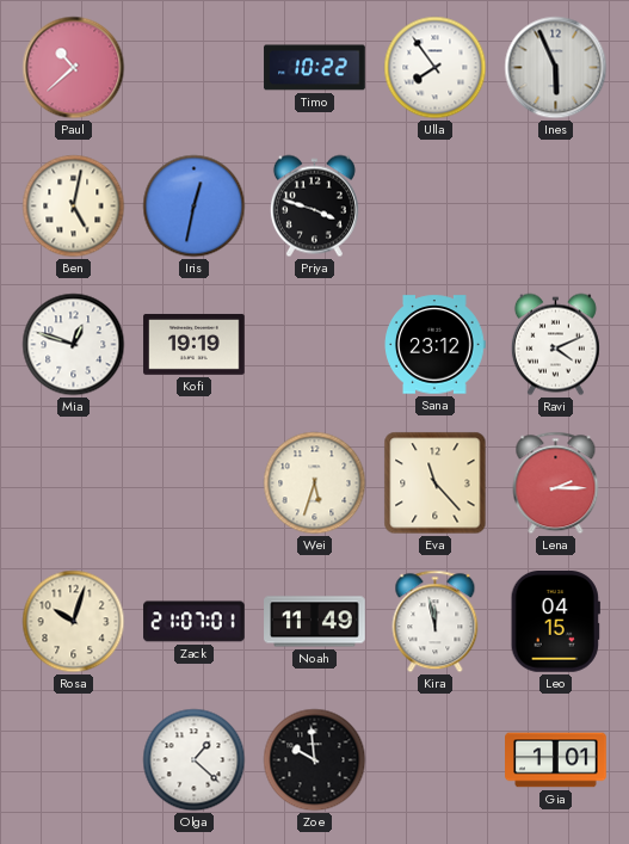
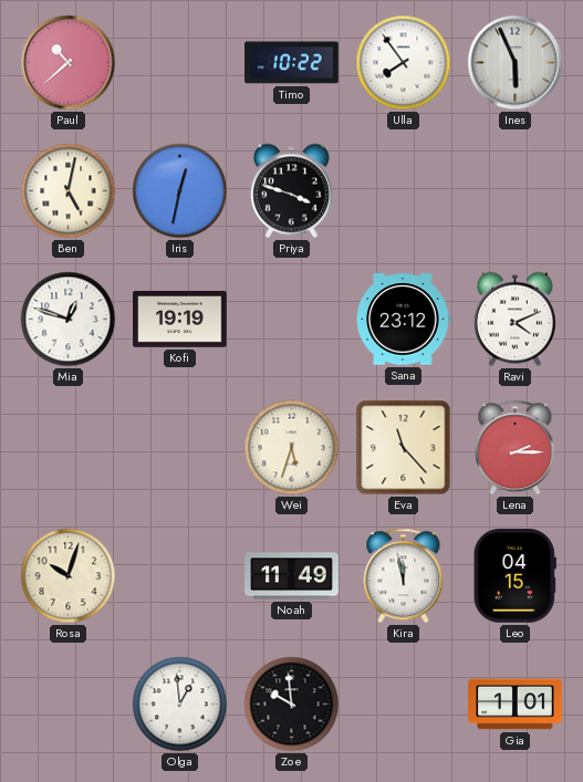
Zack: 21:07 -> none (195, 622)
Olga: 1:22 -> 12:59 (180, 705)
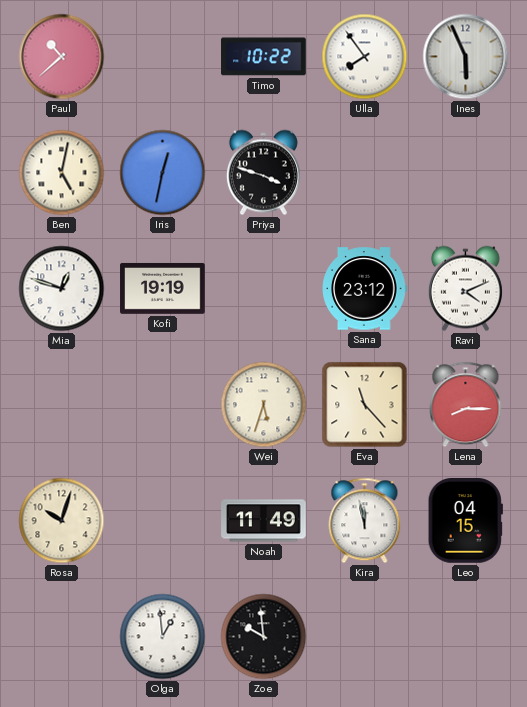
Lena: 2:15 -> 8:15 (466, 405)
Gia: 1:01 -> none (516, 705)
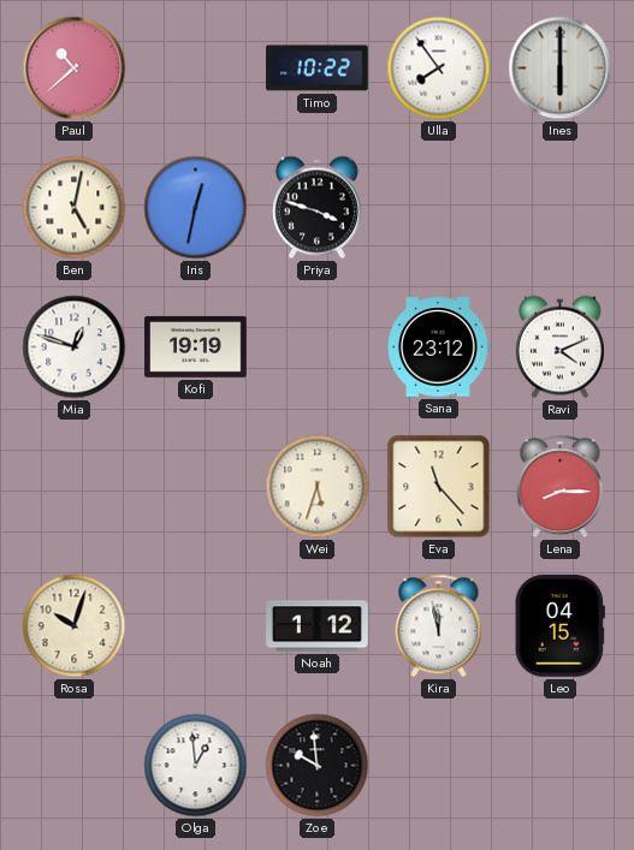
Ines: 5:56 -> 6:00 (561, 69)
Noah: 11:49 -> 1:12 (318, 626)
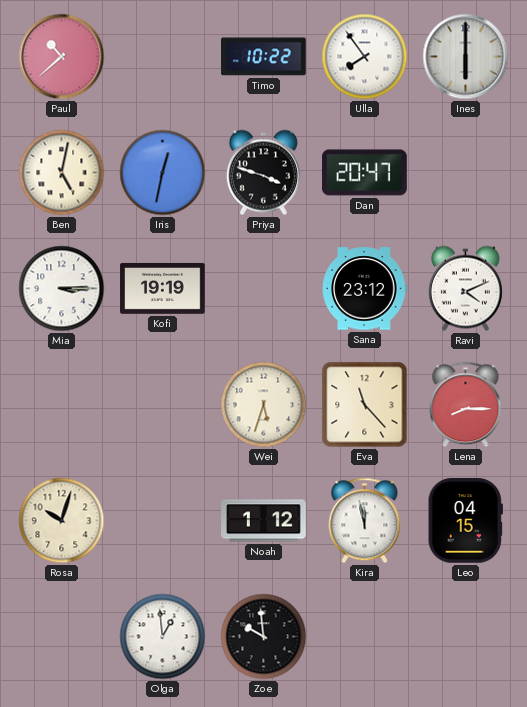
Dan: none -> 20:47 (365, 173)
Mia: 12:48 -> 3:15 (62, 289)
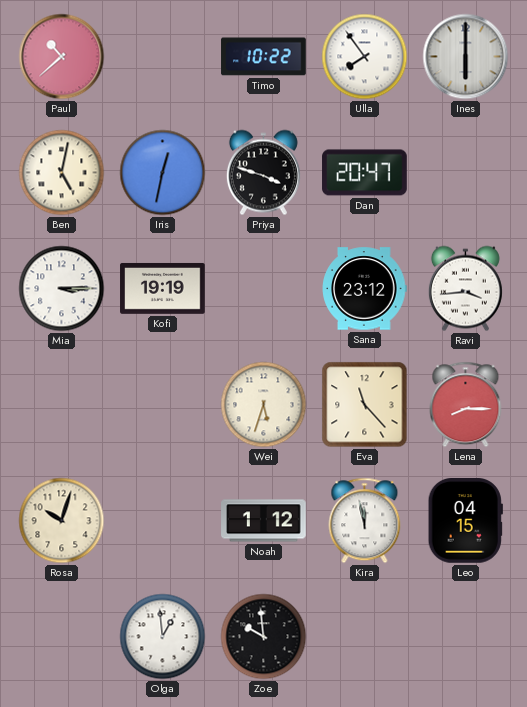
Ravi: 4:11 -> 3:44 (465, 289)
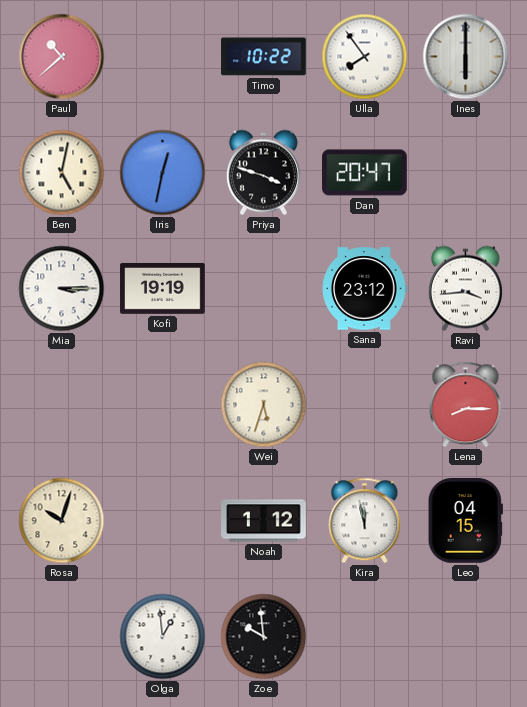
Eva: 11:23 -> none (365, 405)
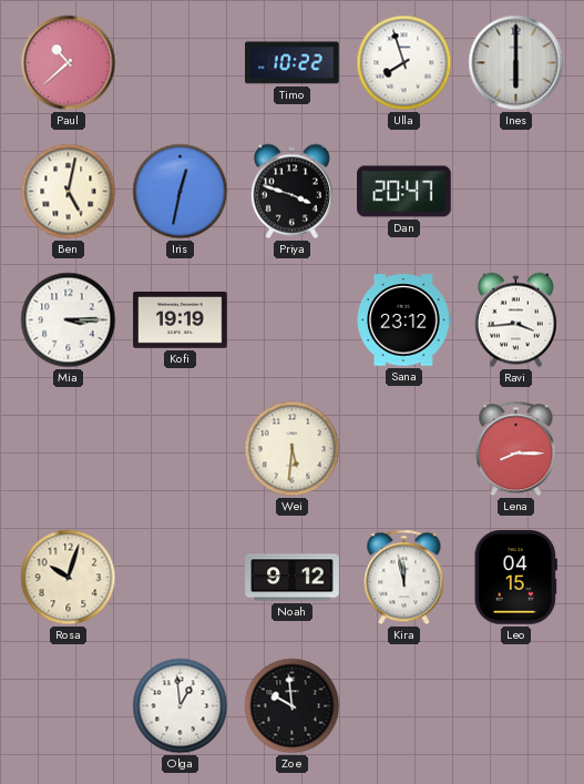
Ulla: 7:54 -> 7:57 (404, 63)
Wei: 5:33 -> 5:31 (293, 449)
Noah: 1:12 -> 9:12 (293, 578)
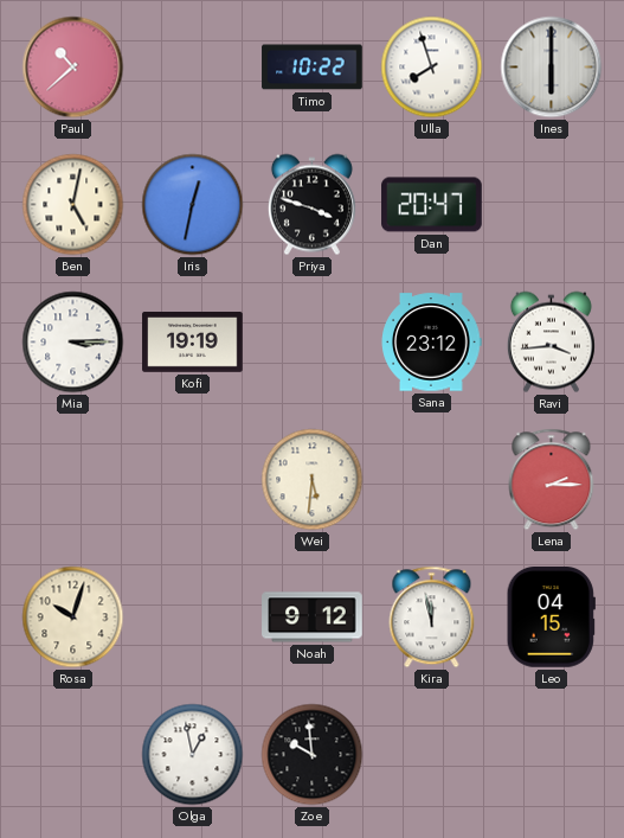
Lena: 8:15 -> 2:15 (552, 480)
Olga: 12:59 -> 12:58 (193, 755)
